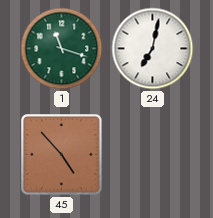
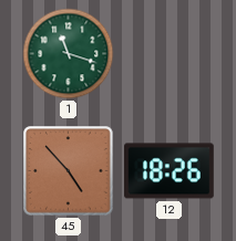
24: 7:02 -> none (153, 49)
12: none -> 18:26 (170, 171)
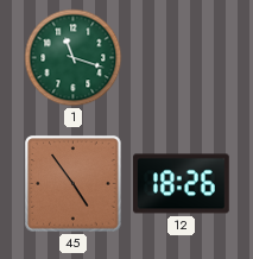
45: 4:53 -> 4:54 (74, 184)
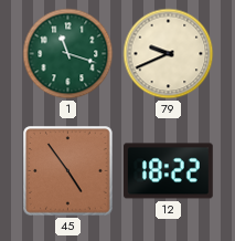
79: none -> 9:41 (169, 54)
12: 18:26 -> 18:22 (169, 171)
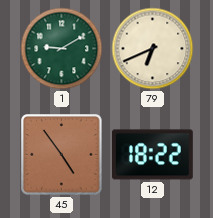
1: 11:18 -> 9:10 (62, 49)
79: 9:41 -> 6:41 (153, 49)
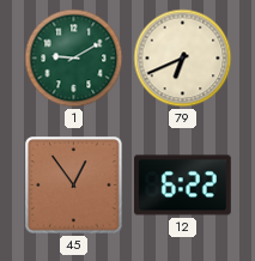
45: 4:54 -> 12:54 (74, 186)
12: 18:22 -> 6:22 (183, 186)
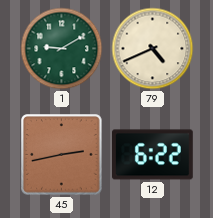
79: 6:41 -> 4:41 (153, 49)
45: 12:54 -> 2:43 (62, 155)
